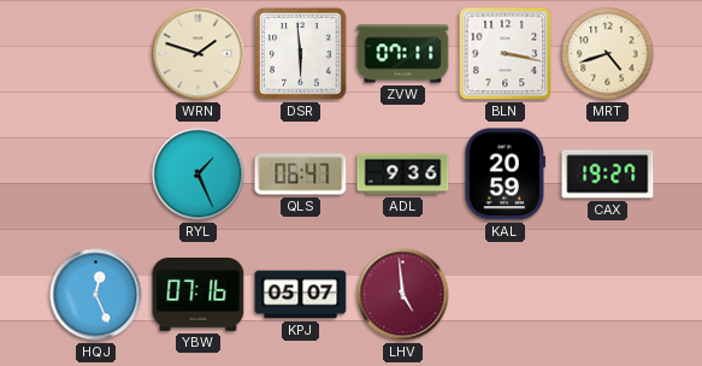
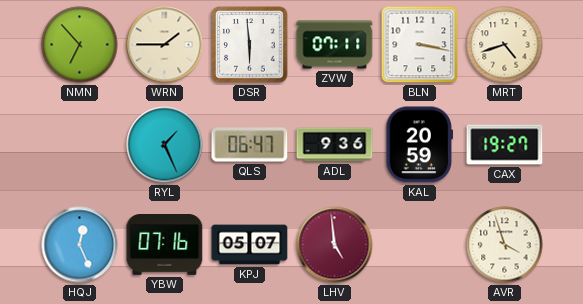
NMN: none -> 6:53 (80, 45)
WRN: 1:48 -> 1:45 (165, 45)
AVR: none -> 3:57 (505, 245)
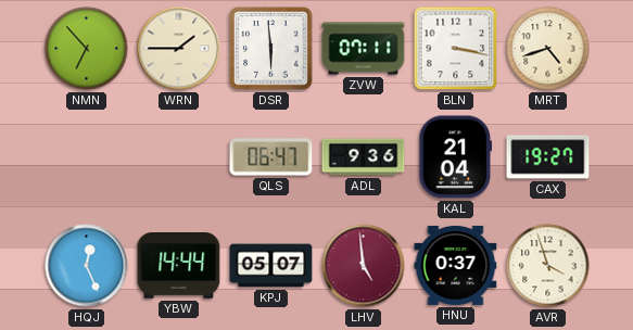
RYL: 1:26 -> none (165, 145)
KAL: 20:59 -> 21:04 (456, 157)
YBW: 07:16 -> 14:44 (179, 266)
HNU: none -> 0:37 (456, 265)
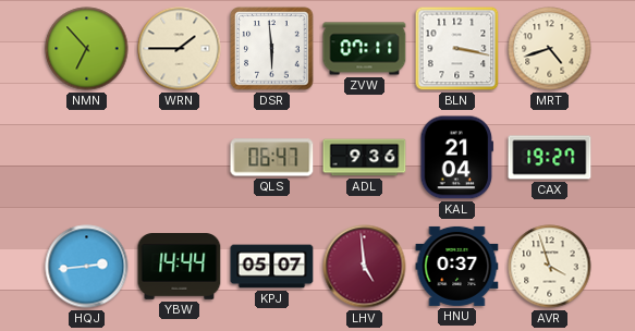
HQJ: 12:26 -> 2:44 (87, 267)
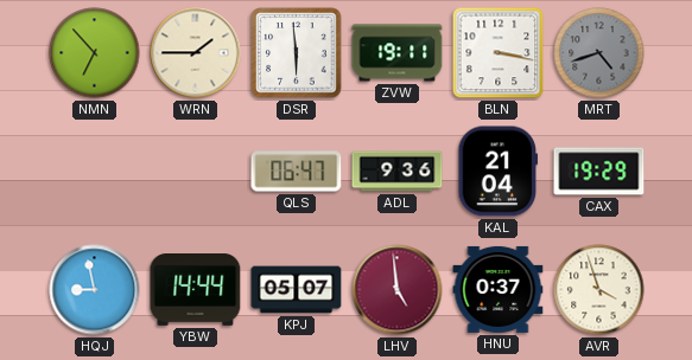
ZVW: 07:11 -> 19:11 (398, 53)
MRT dial: cream -> grey (599, 53)
CAX: 19:27 -> 19:29 (599, 172)
HQJ: 2:44 -> 8:58 (95, 290)
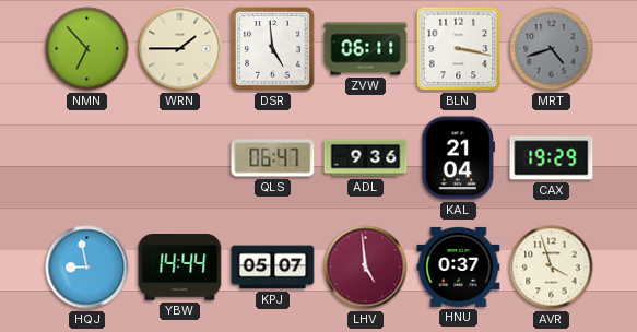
DSR: 5:59 -> 4:59 (273, 49)
ZVW: 19:11 -> 06:11 (366, 49)
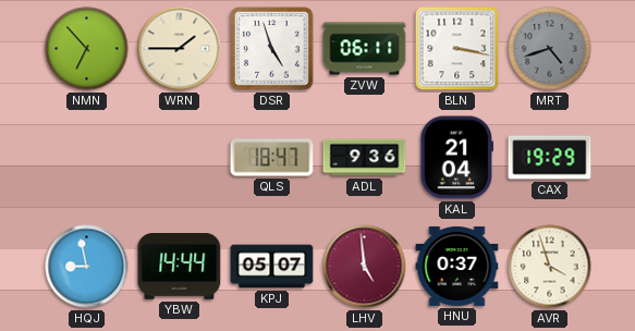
DSR: 4:59 -> 4:57 (272, 49)
QLS: 06:47 -> 18:47 (272, 158)
